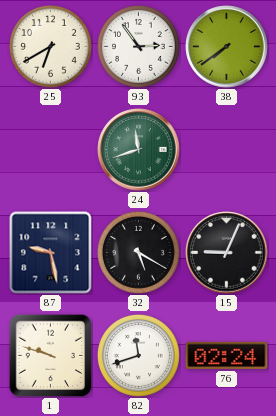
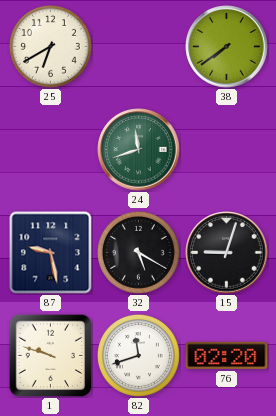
93: 2:54 -> none (139, 47)
15: 9:04 -> 9:03 (227, 253)
76: 02:24 -> 02:20 (227, 355)
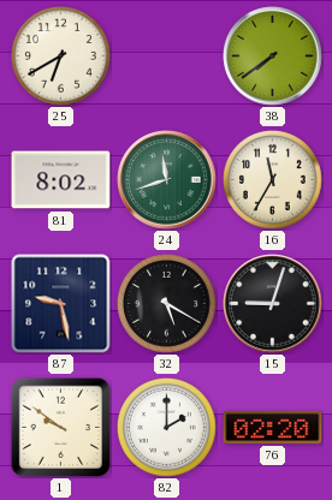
81: none -> 8:02 (61, 180)
16: none -> 11:35 (273, 180)
1: 9:48 -> 9:51 (60, 427)
82: 11:42 -> 2:00 (167, 428)
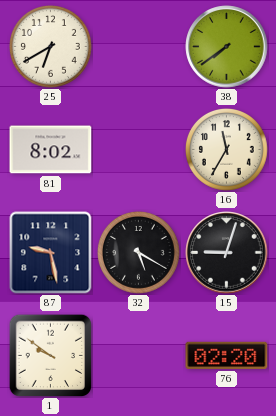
24: 11:42 -> none (167, 180)
82: 2:00 -> none (167, 428)
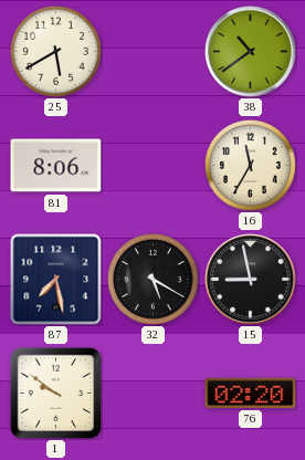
25: 6:40 -> 5:40 (56, 52)
38: 7:39 -> 10:39 (251, 52)
81: 8:02 -> 8:06 (56, 166)
87: 9:28 -> 7:28 (56, 280)
15: 9:03 -> 8:58 (251, 280)
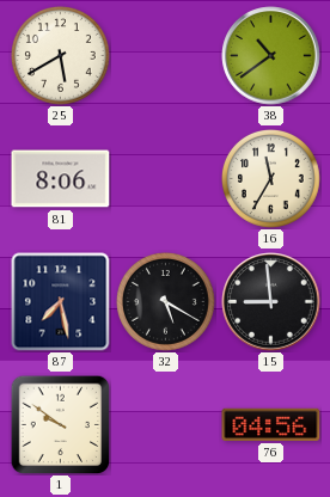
15: 8:58 -> 8:59 (271, 302)
76: 02:20 -> 04:56 (271, 424)
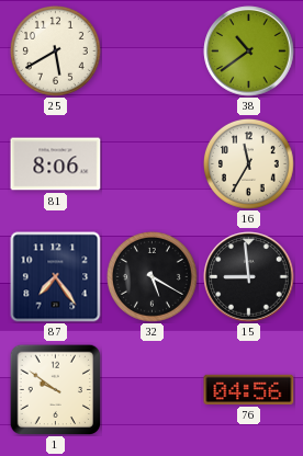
87: 7:28 -> 7:24 (56, 277)
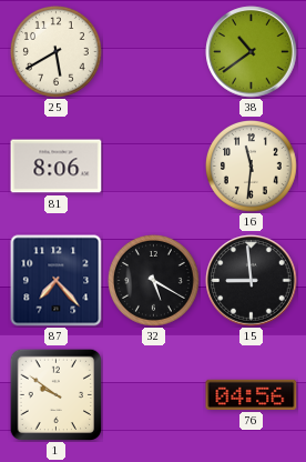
16: 11:35 -> 11:31 (252, 167)
87: 7:24 -> 7:23 (57, 281)
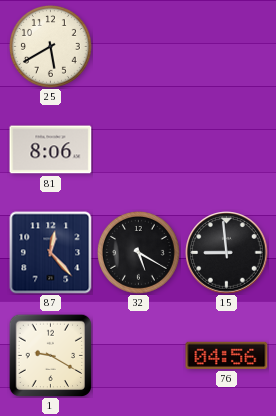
38: 10:39 -> none (252, 52)
16: 11:31 -> none (252, 167)
87: 7:23 -> 12:23 (51, 253)
1: 9:51 -> 9:20 (50, 355)
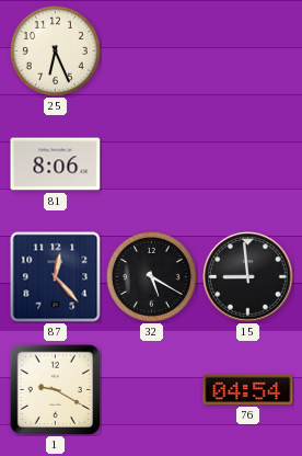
25: 5:40 -> 6:26 (56, 52)
76: 04:56 -> 04:54 (248, 389)
